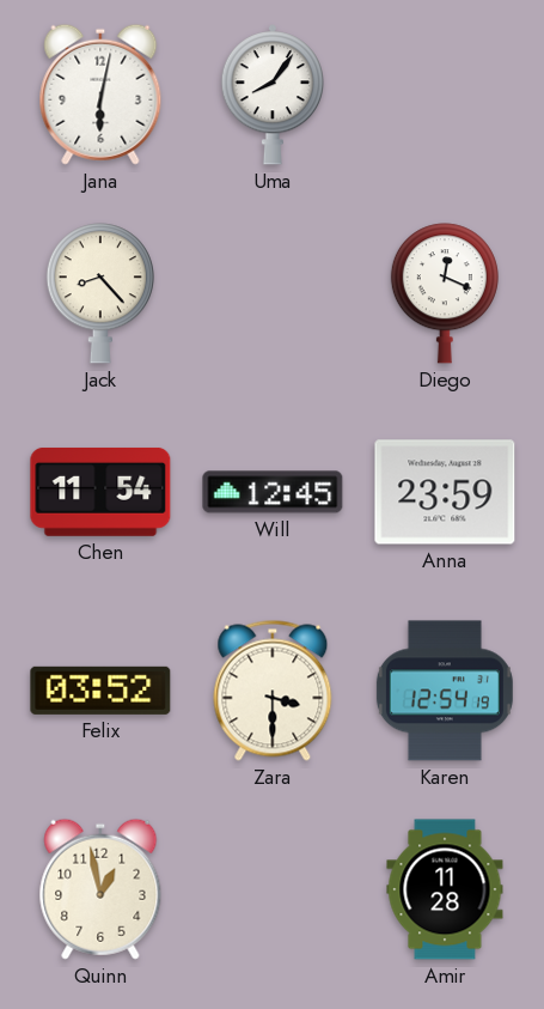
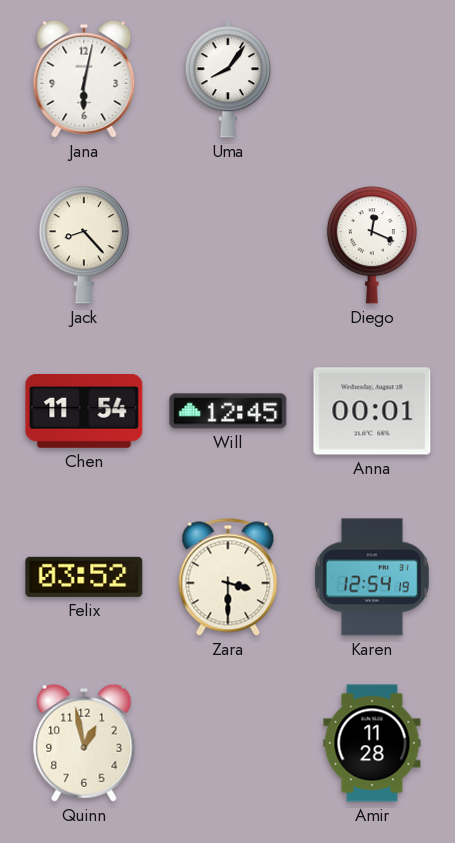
Anna: 23:59 -> 00:01 (372, 411)
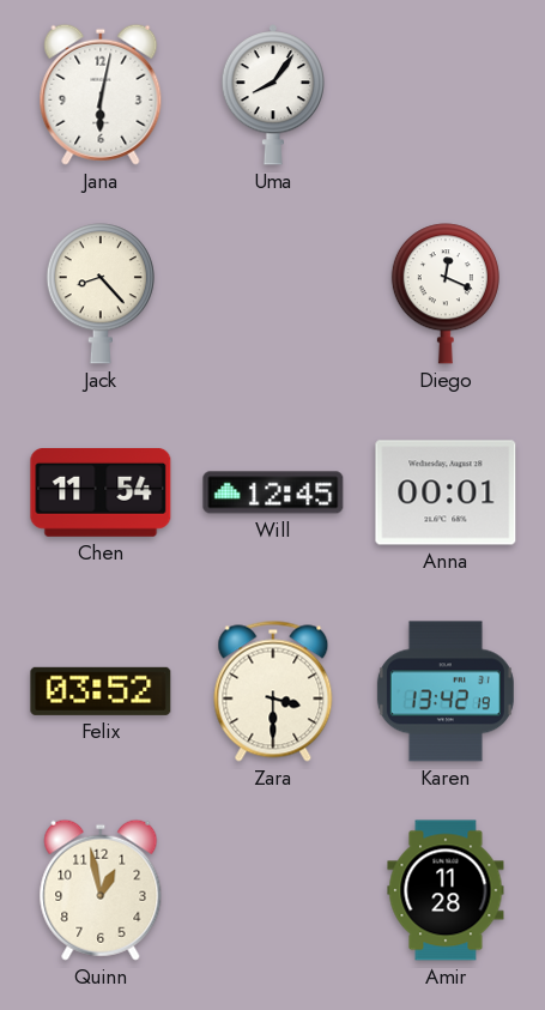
Karen: 12:54 -> 13:42 (446, 691)
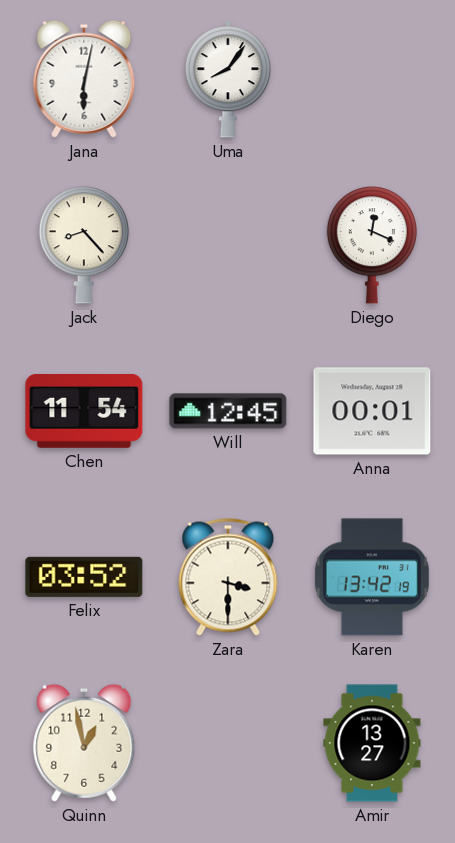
Amir: 11:28 -> 13:27 (372, 743)
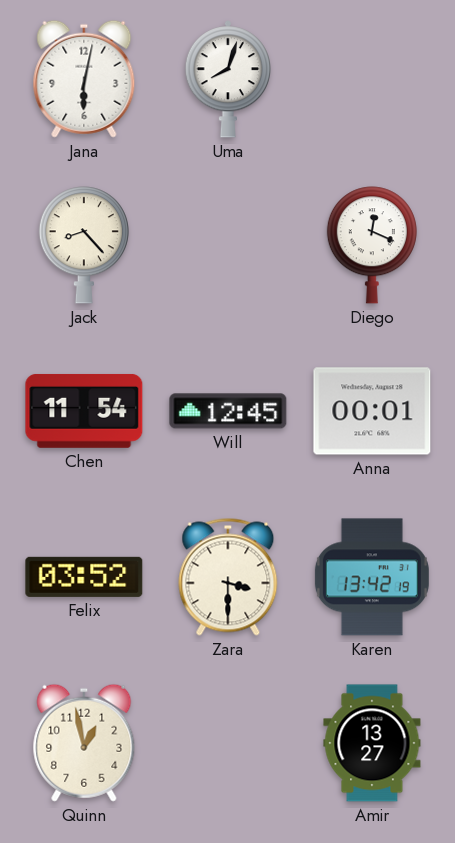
Uma: 8:06 -> 8:03 (227, 79)
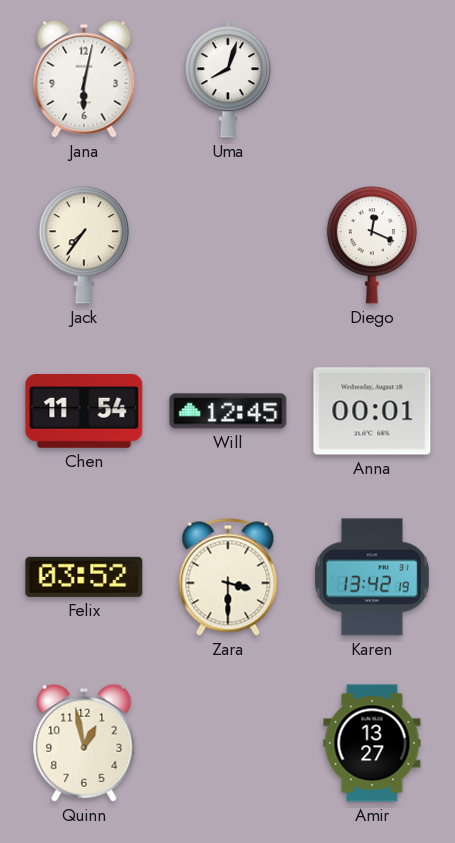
Jack: 8:23 -> 7:36 (84, 245)
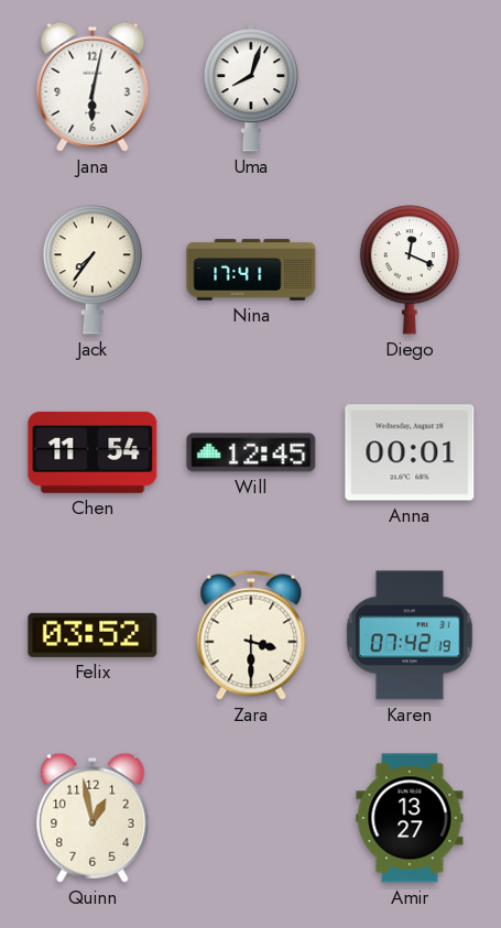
Nina: none -> 17:41 (251, 270)
Karen: 13:42 -> 07:42 (410, 635)
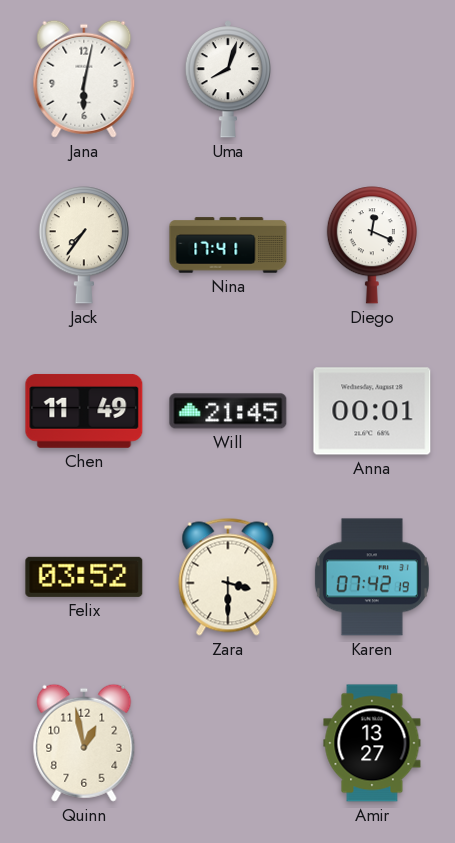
Chen: 11:54 -> 11:49 (84, 411)
Will: 12:45 -> 21:45 (228, 411)
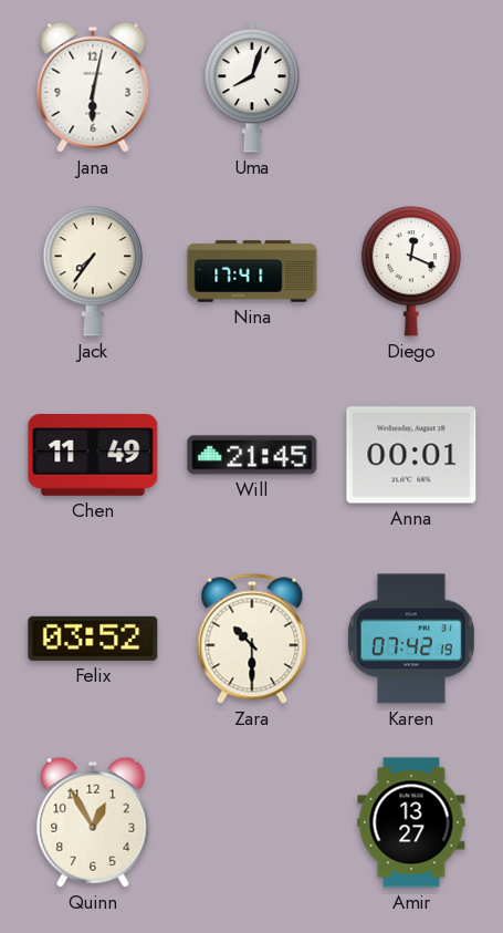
Zara: 3:30 -> 10:30 (252, 639)
Quinn: 12:58 -> 12:55 (93, 822)
